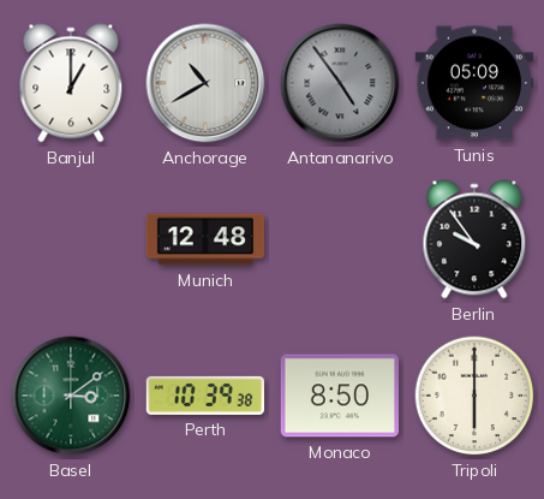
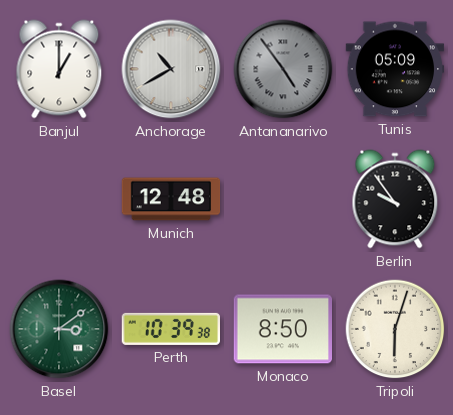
Tripoli: 6:00 -> 6:03 (395, 329)
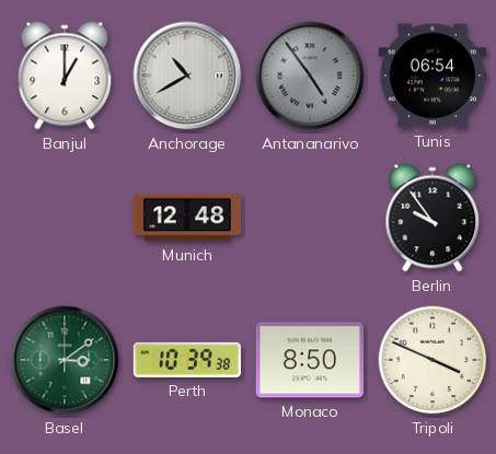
Tunis: 05:09 -> 06:54 (432, 75)
Tripoli: 6:03 -> 3:49 (432, 360)
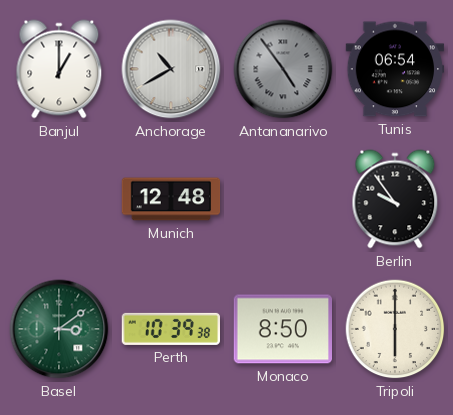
Tripoli: 3:49 -> 6:00 (395, 329)
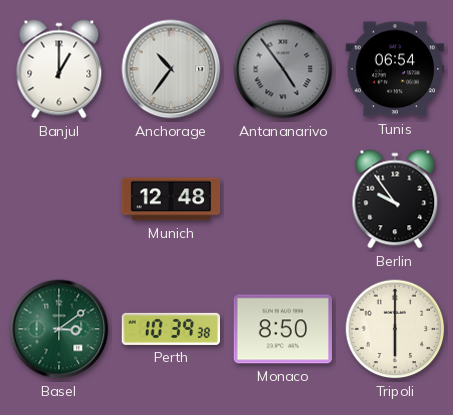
Anchorage: 10:40 -> 10:36 (171, 69)
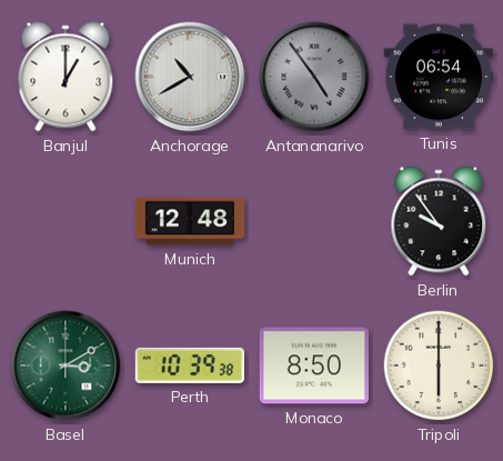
Anchorage: 10:36 -> 10:40 (190, 77)
Basel: 3:09 -> 3:10 (66, 365)
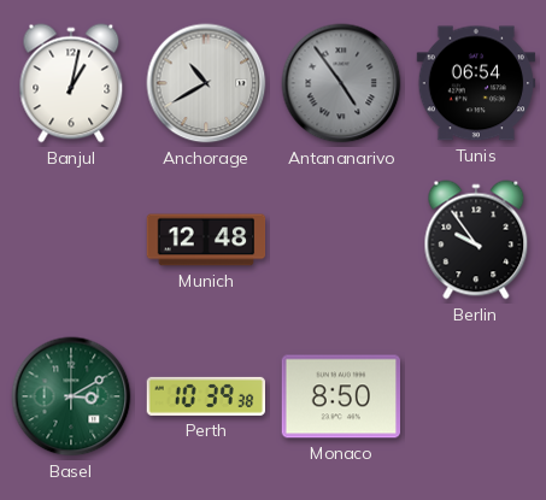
Banjul: 1:00 -> 1:02 (71, 83)
Tripoli: 6:00 -> none (439, 365)
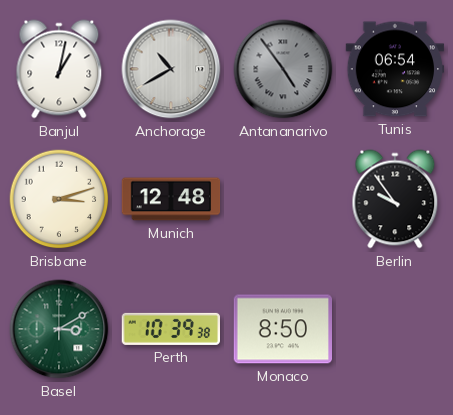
Brisbane: none -> 3:12 (59, 199)
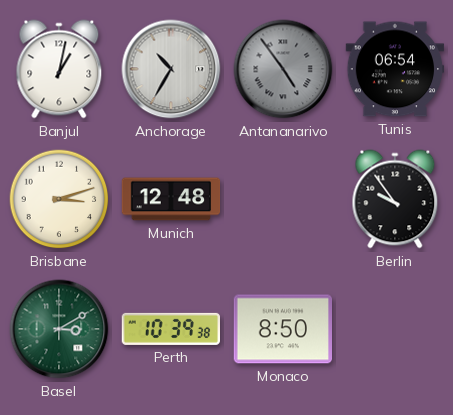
Anchorage: 10:40 -> 10:35 (171, 69)
